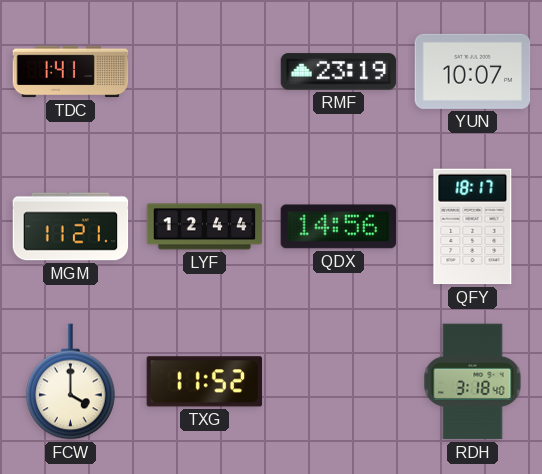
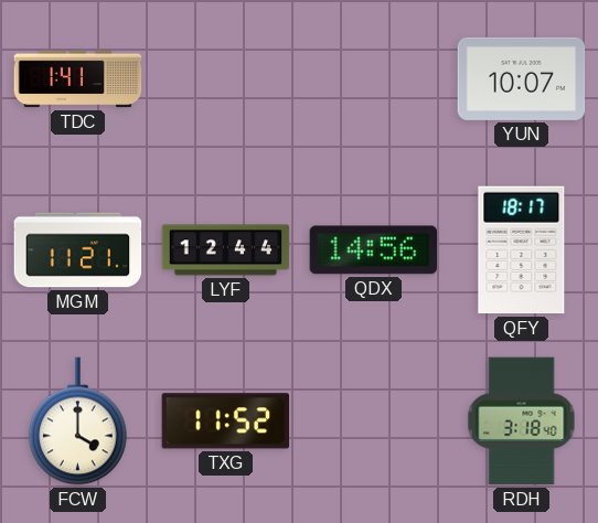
RMF: 23:19 -> none (339, 72)
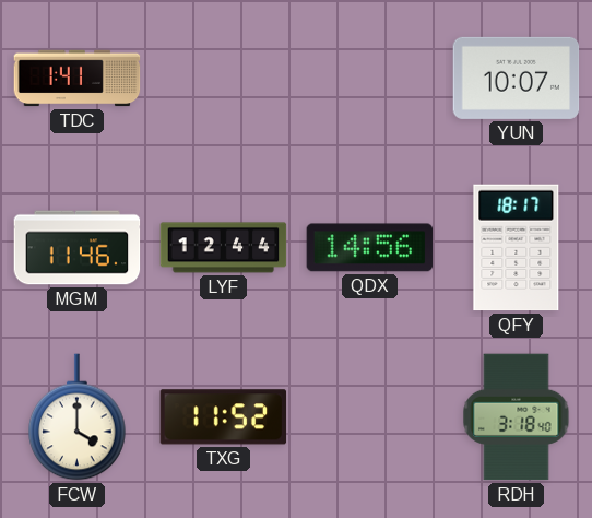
MGM: 11:21 -> 11:46 (78, 248)
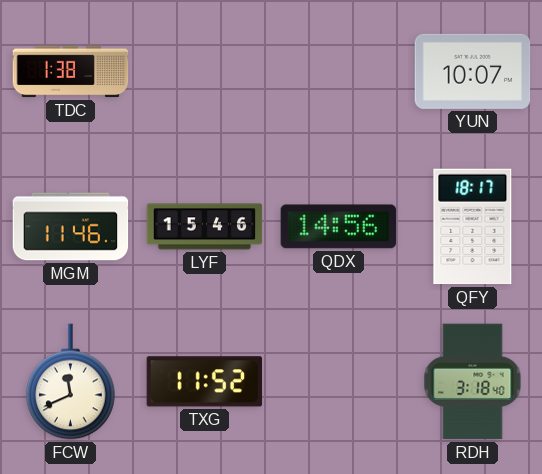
TDC: 1:41 -> 1:38 (71, 72)
LYF: 12:44 -> 15:46 (205, 227)
FCW: 4:00 -> 11:41 (71, 382)
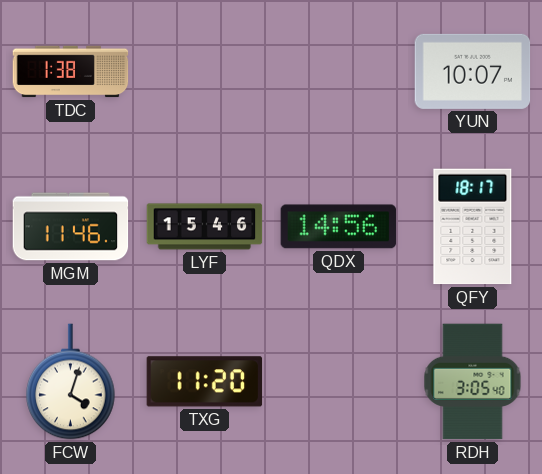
FCW: 11:41 -> 4:03 (71, 382)
TXG: 11:52 -> 11:20 (205, 382)
RDH: 3:18 -> 3:05 (473, 382)
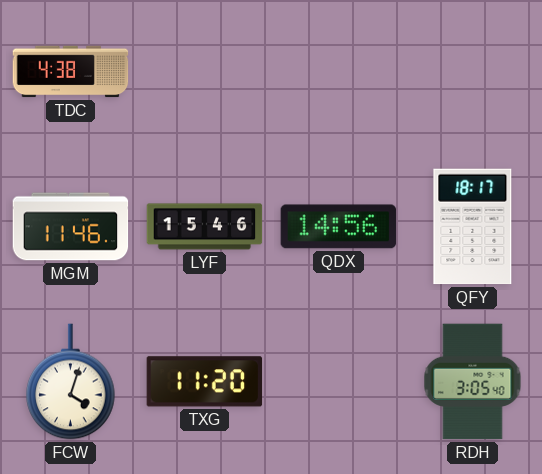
TDC: 1:38 -> 4:38 (71, 72)
YUN: 10:07 -> none (473, 71)
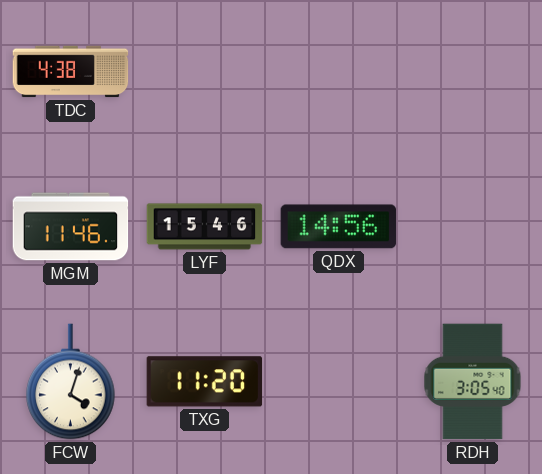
QFY: 18:17 -> none (473, 227)
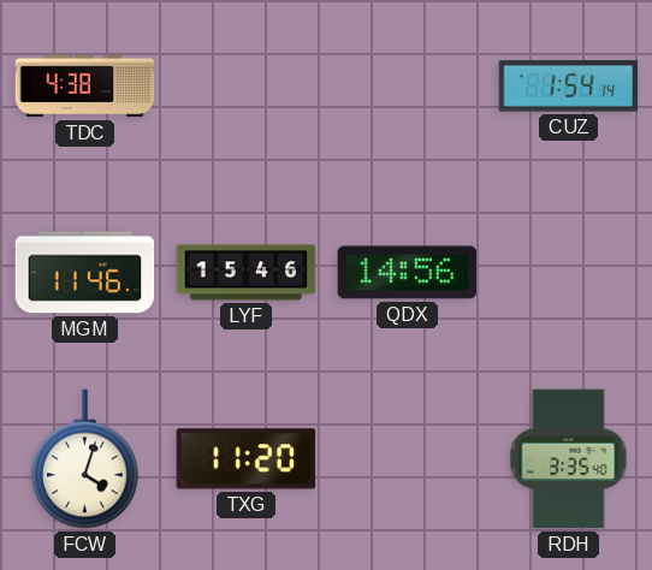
CUZ: none -> 1:54 (569, 87)
RDH: 3:05 -> 3:35 (569, 459)
